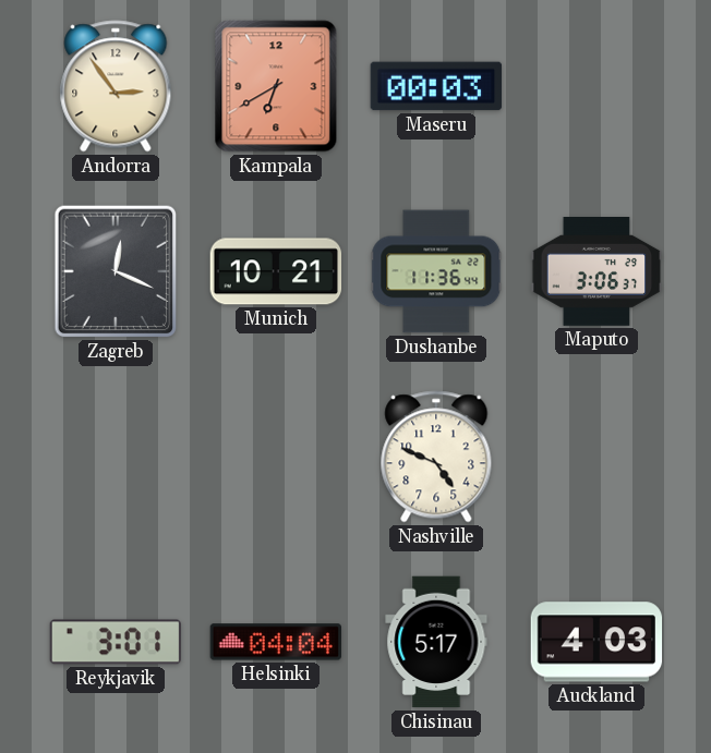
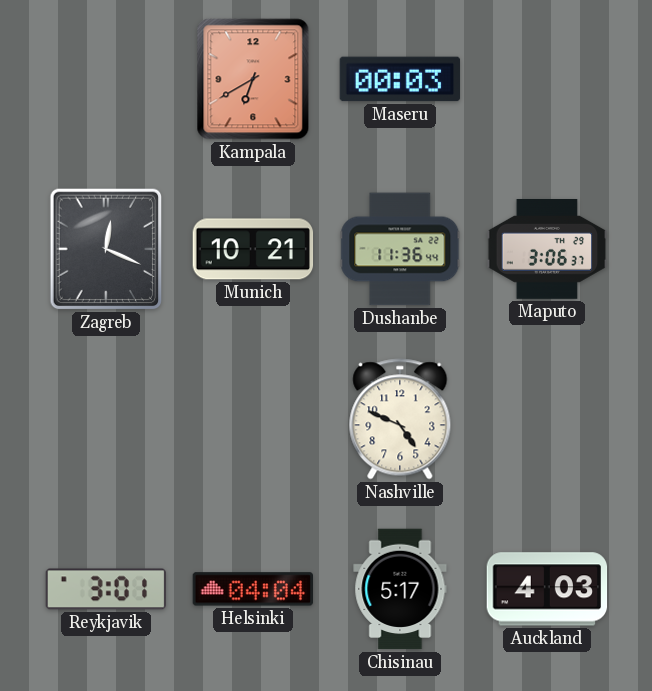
Andorra: 2:54 -> none (116, 86)
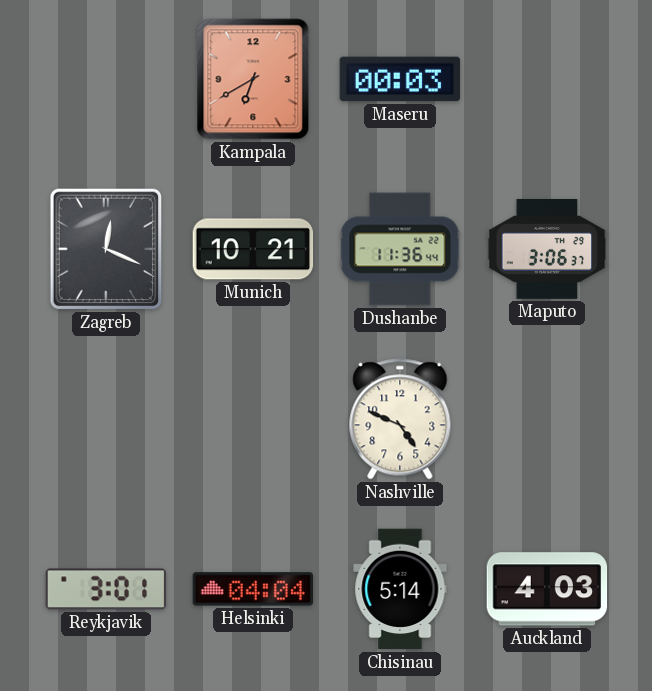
Chisinau: 5:17 -> 5:14 (400, 589)
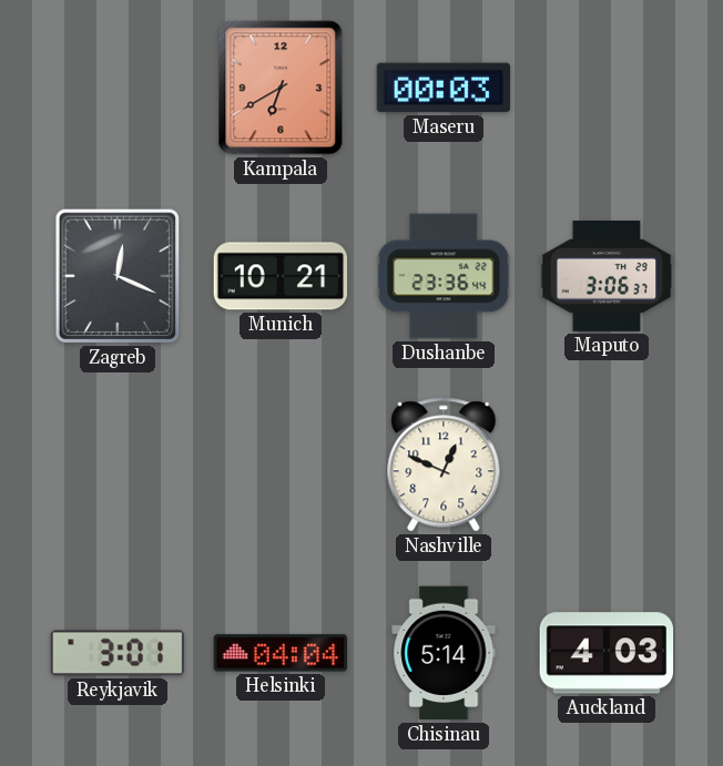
Dushanbe: 11:36 -> 23:36 (444, 276)
Nashville: 4:49 -> 12:49 (444, 464)
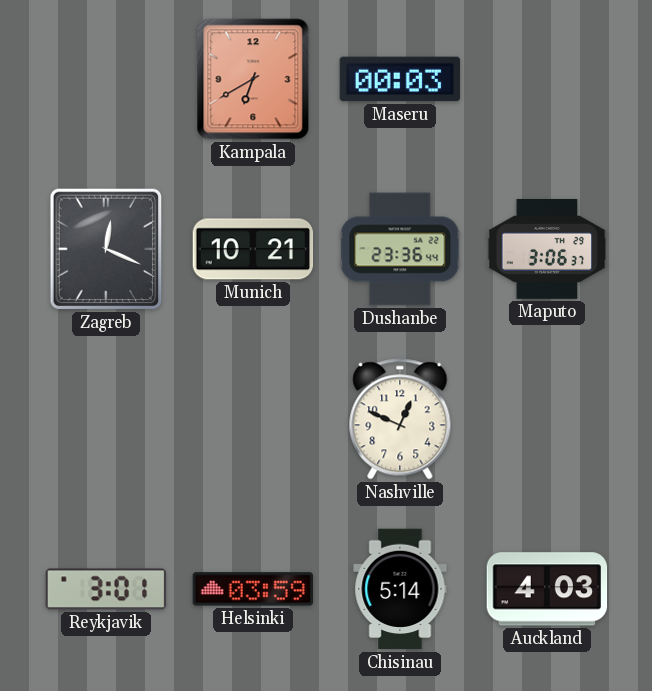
Helsinki: 04:04 -> 03:59 (252, 589)
